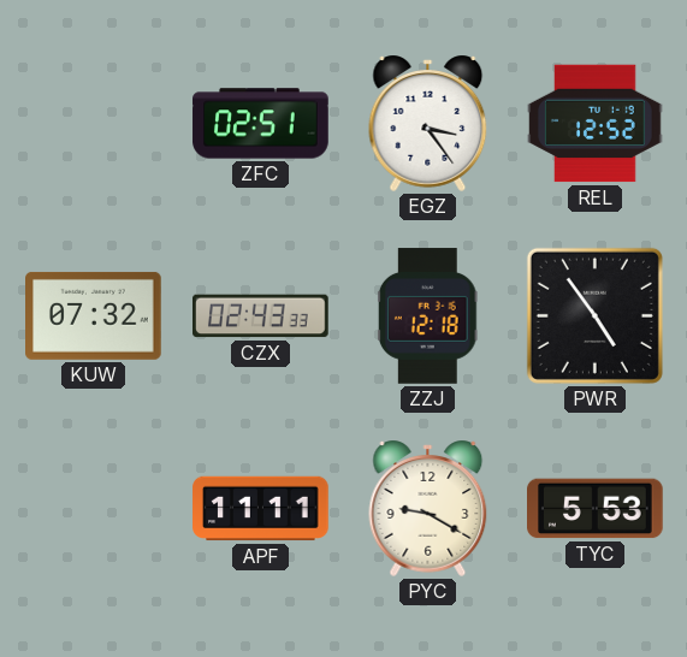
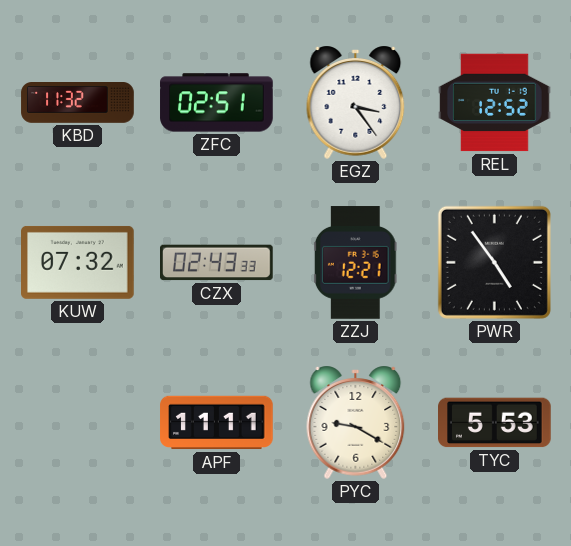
KBD: none -> 11:32 (78, 103)
ZZJ: 12:18 -> 12:21 (355, 263)
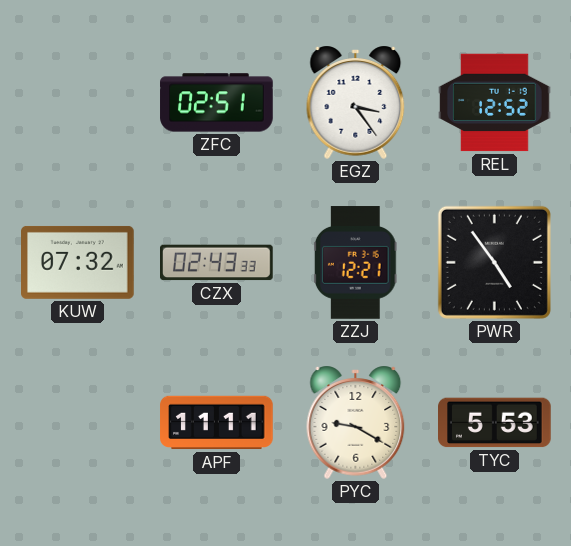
KBD: 11:32 -> none (78, 103)
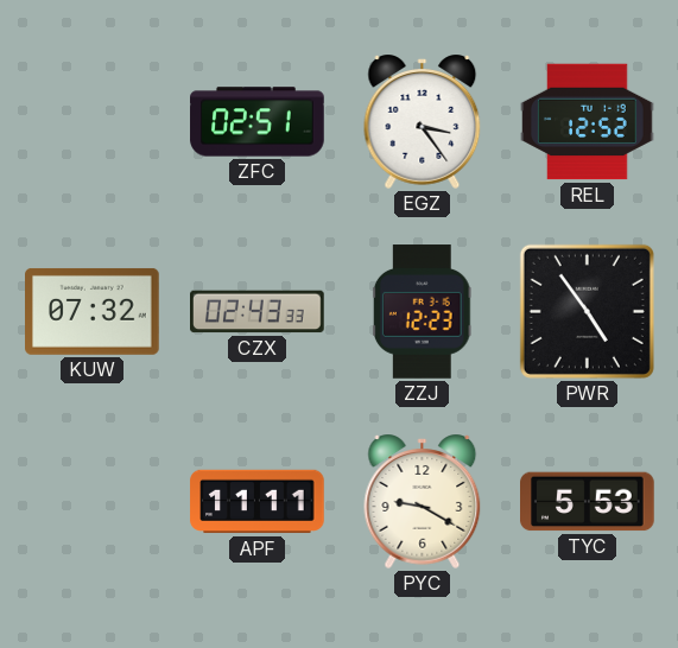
ZZJ: 12:21 -> 12:23 (422, 312)
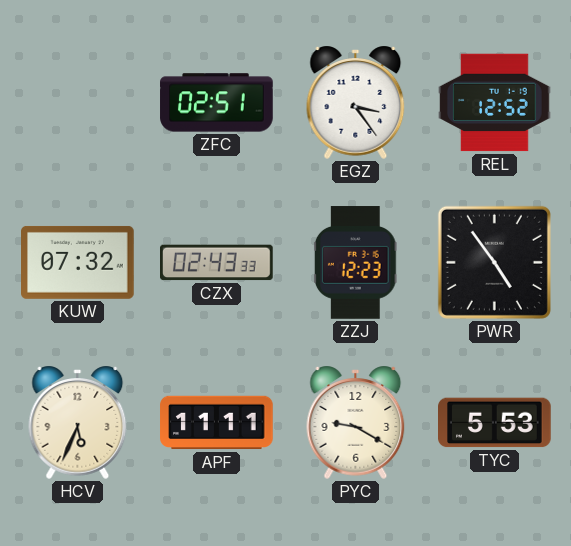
HCV: none -> 5:34 (78, 422)
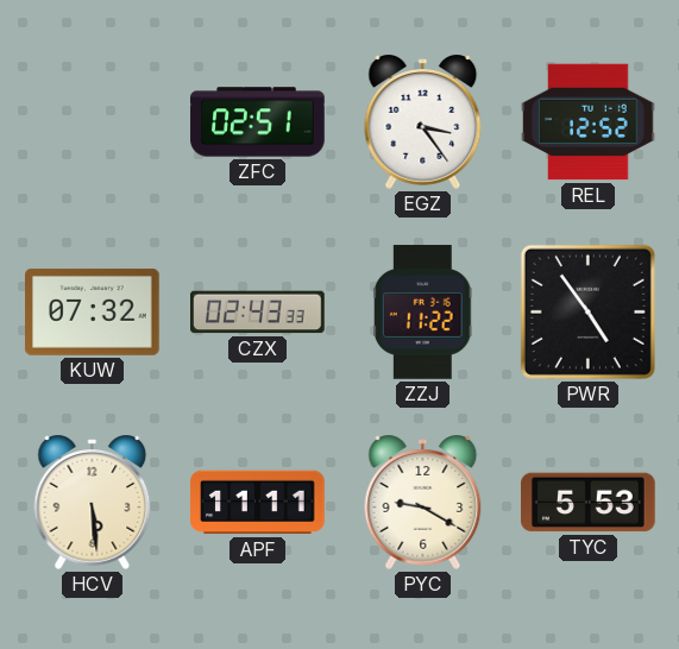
ZZJ: 12:23 -> 11:22 (422, 313)
HCV: 5:34 -> 5:29 (93, 502)
